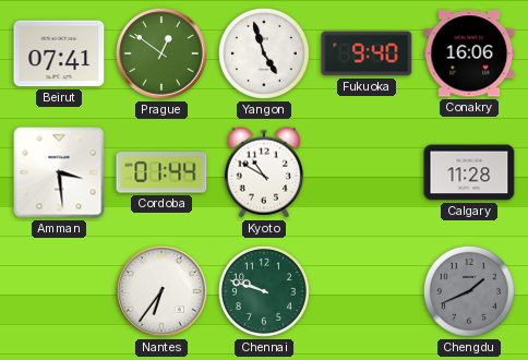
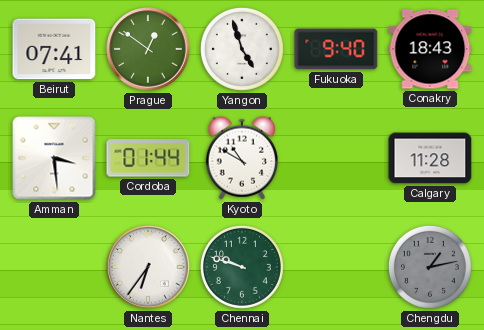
Conakry: 16:06 -> 18:43 (430, 49)
Chengdu: 1:41 -> 1:13 (430, 267)
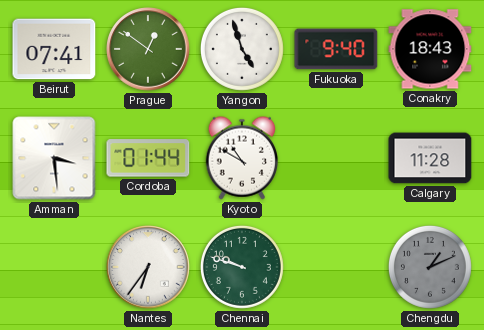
Chengdu: 1:13 -> 1:11 (430, 267)
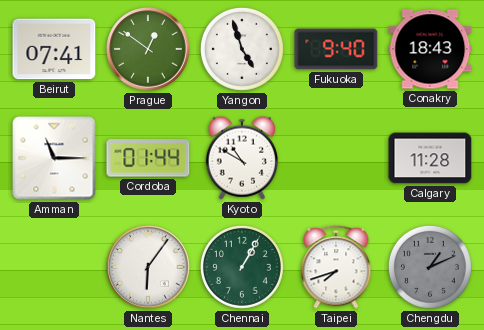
Amman: 3:29 -> 11:15 (54, 158)
Nantes: 6:36 -> 6:06 (148, 267)
Chennai: 9:48 -> 1:05 (242, 267)
Taipei: none -> 7:42 (336, 267)
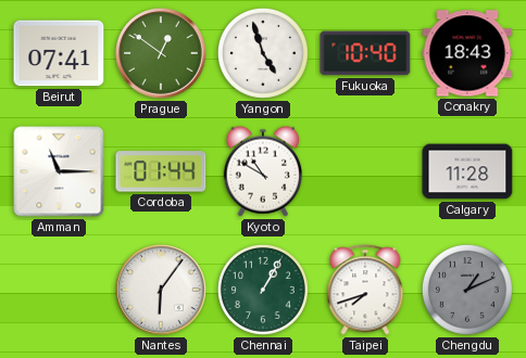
Fukuoka: 9:40 -> 10:40 (365, 53)
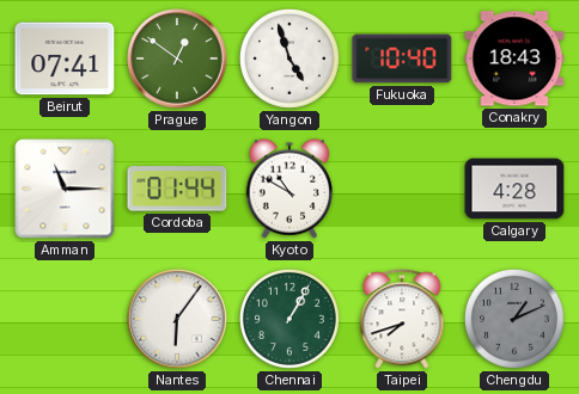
Calgary: 11:28 -> 4:28 (514, 189)
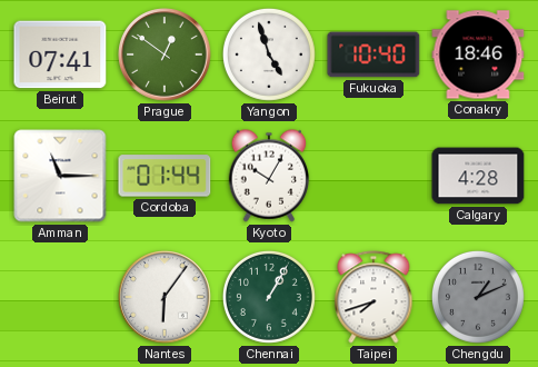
Conakry: 18:43 -> 18:46 (478, 54)
Kyoto: 10:50 -> 10:05 (269, 176)
